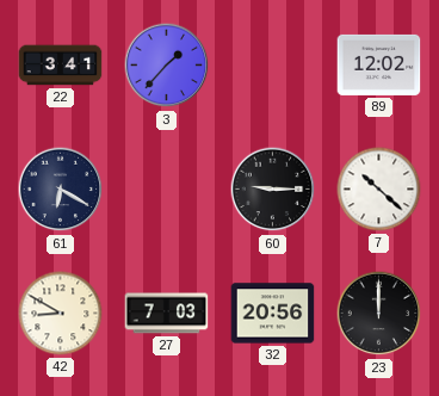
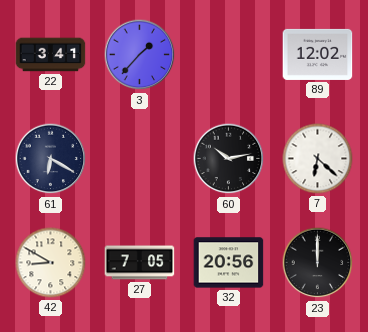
60: 9:15 -> 10:13 (229, 159)
7: 10:22 -> 6:22 (318, 159)
27: 7:03 -> 7:05 (140, 263)
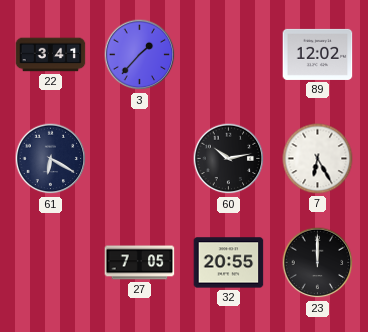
7: 6:22 -> 6:25 (318, 159)
42: 8:50 -> none (51, 263)
32: 20:56 -> 20:55 (229, 263)
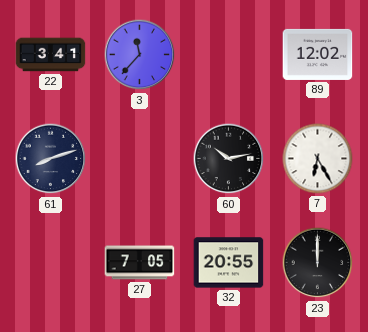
3: 1:37 -> 11:37 (140, 55)
61: 6:20 -> 8:12 (51, 159)
